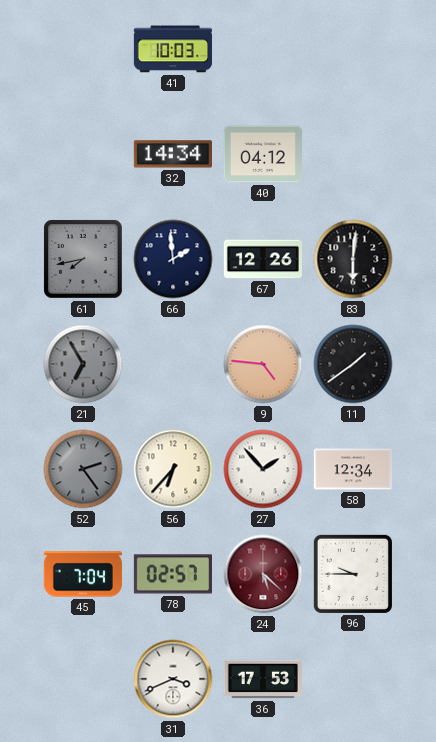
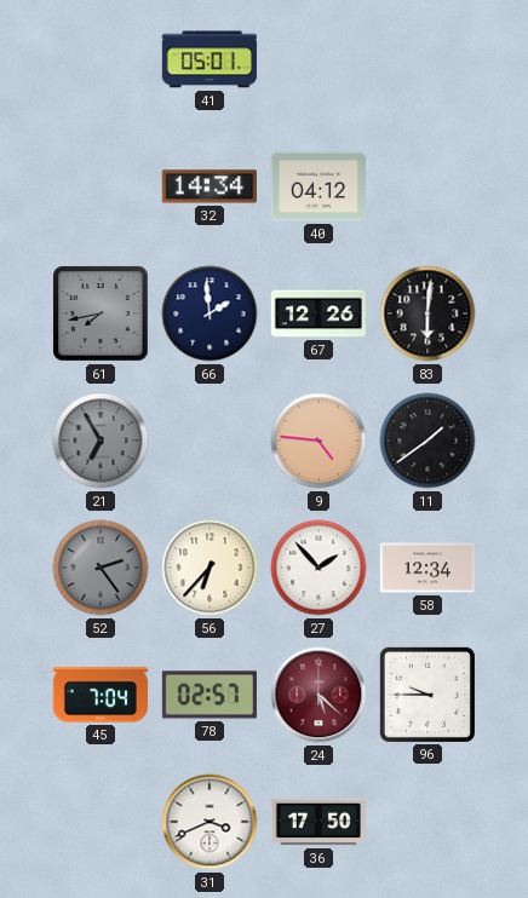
41: 10:03 -> 05:01 (210, 59)
36: 17:53 -> 17:50 (318, 822)
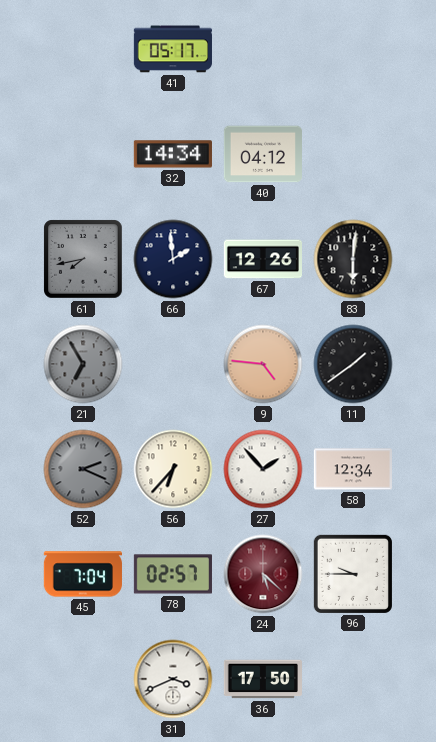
41: 05:01 -> 05:17 (173, 49)
52: 2:24 -> 2:19 (83, 469)
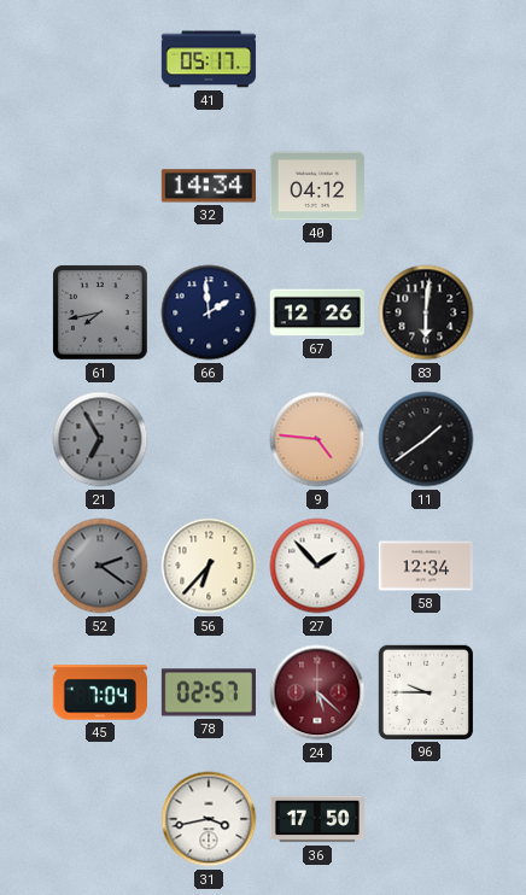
52: 2:19 -> 2:21 (100, 566)
31: 3:41 -> 3:43 (209, 819)
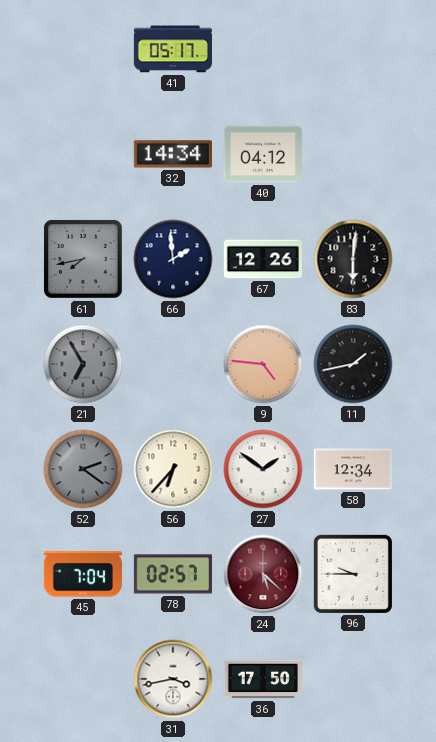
11: 1:39 -> 1:43 (353, 364)
27: 1:53 -> 1:51 (263, 469)
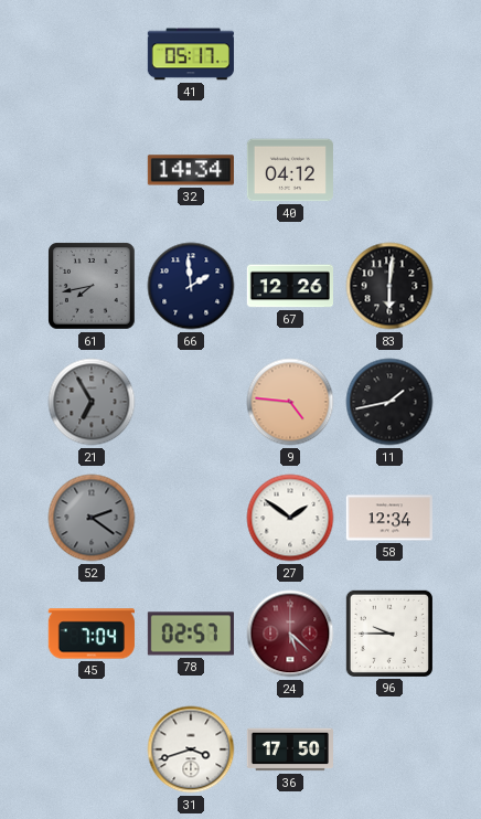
56: 6:37 -> none (173, 469)
31: 3:43 -> 3:42 (191, 749)
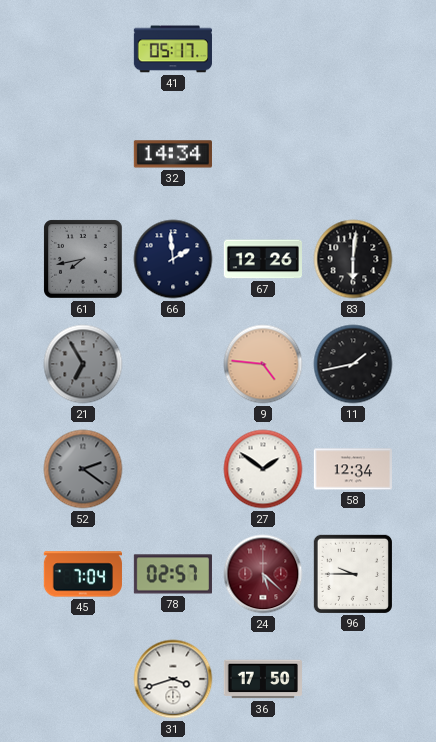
40: 04:12 -> none (290, 170)
